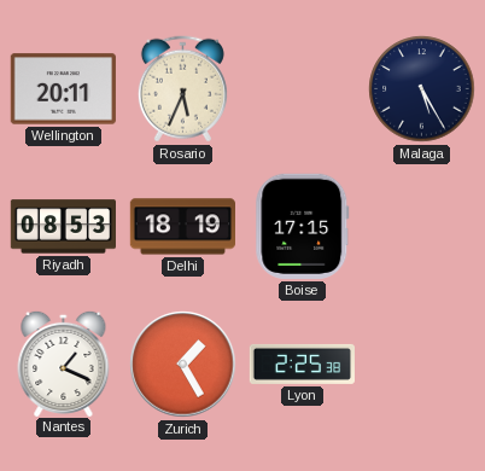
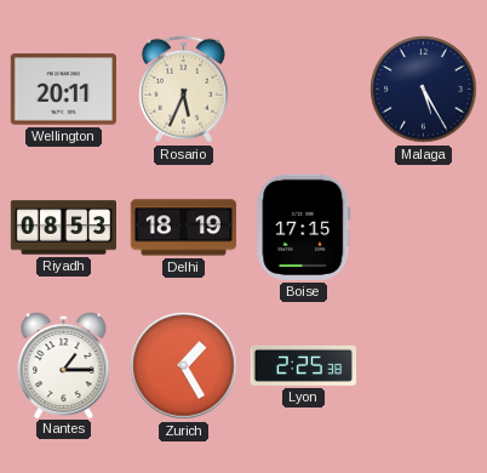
Nantes: 1:19 -> 1:15 (64, 364)
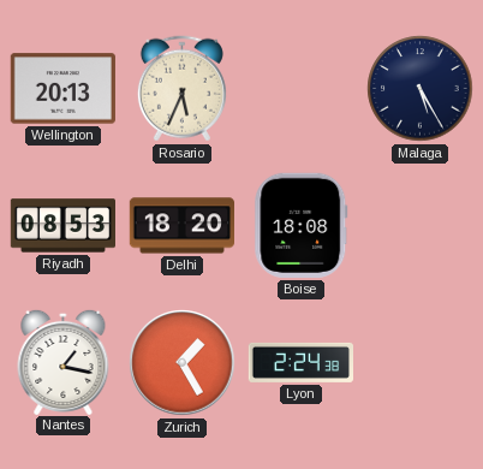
Wellington: 20:11 -> 20:13 (62, 89)
Delhi: 18:19 -> 18:20 (181, 226)
Boise: 17:15 -> 18:08 (302, 225)
Nantes: 1:15 -> 1:17 (64, 361)
Lyon: 2:25 -> 2:24 (300, 362)
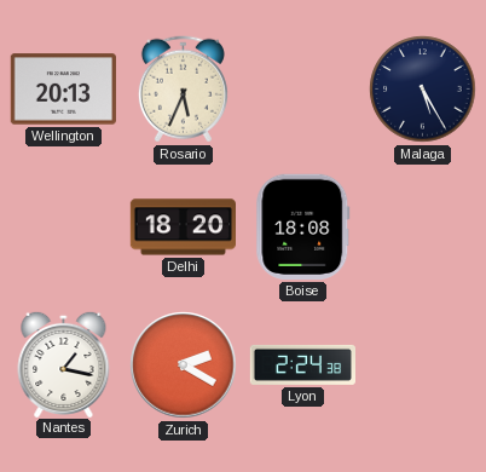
Riyadh: 08:53 -> none (64, 226)
Zurich: 1:25 -> 2:20 (184, 365)
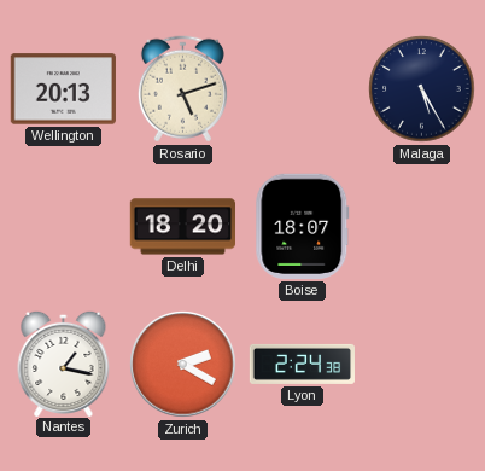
Rosario: 5:34 -> 5:12 (182, 89)
Boise: 18:08 -> 18:07 (303, 226)
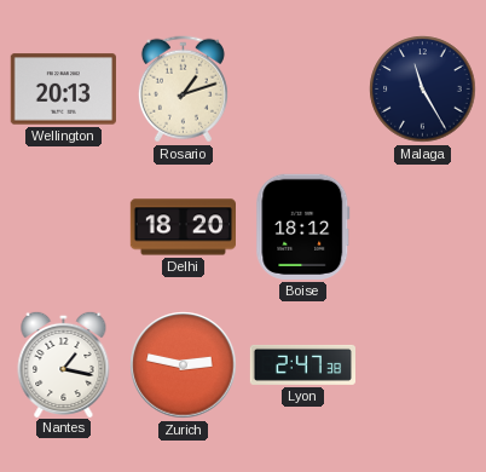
Rosario: 5:12 -> 1:12 (183, 90)
Malaga: 5:25 -> 11:25 (423, 90)
Boise: 18:07 -> 18:12 (303, 226)
Zurich: 2:20 -> 2:47 (184, 365)
Lyon: 2:24 -> 2:47 (302, 364)
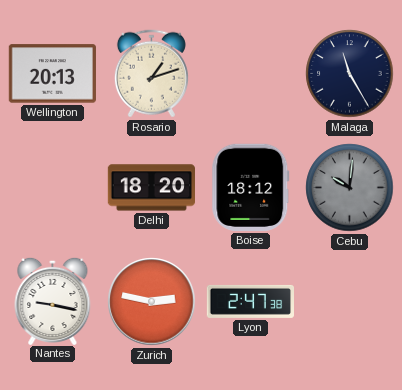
Cebu: none -> 10:01 (350, 188)
Nantes: 1:17 -> 9:17 (53, 300)
